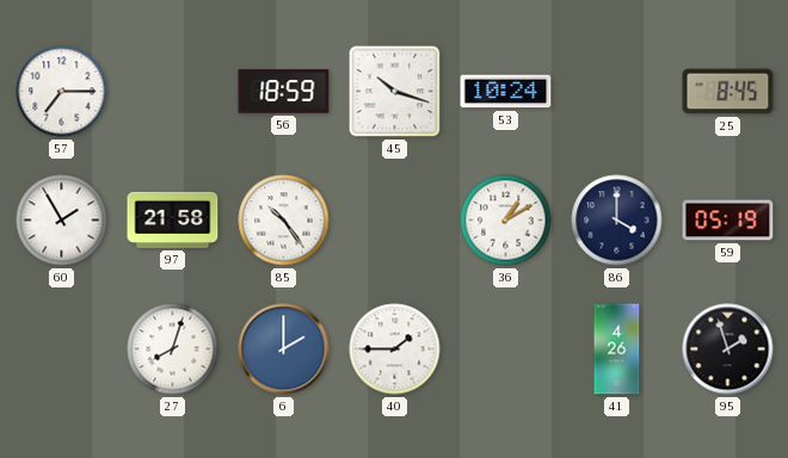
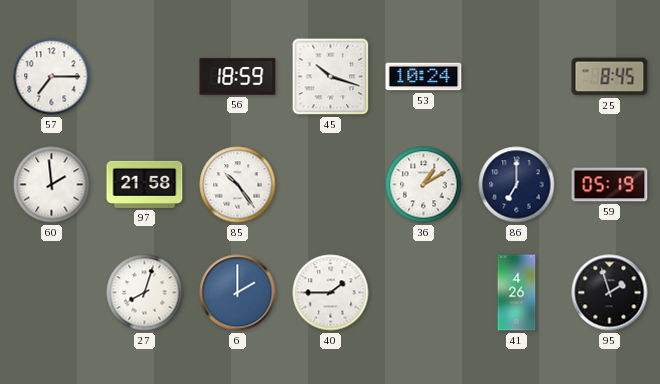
60: 1:55 -> 1:59 (52, 185)
86: 4:00 -> 7:00 (517, 185)
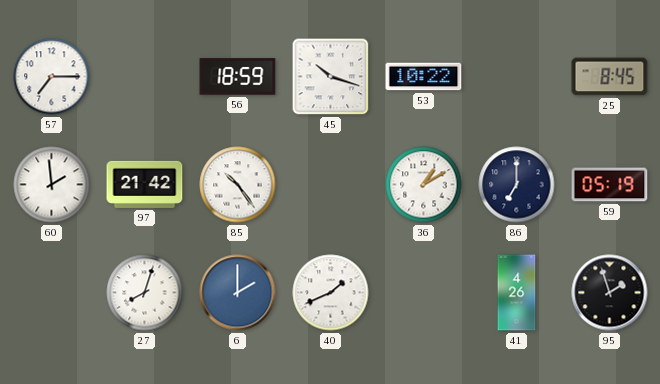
53: 10:24 -> 10:22 (424, 77)
97: 21:58 -> 21:42 (145, 184)
40: 1:45 -> 1:41 (331, 293)
